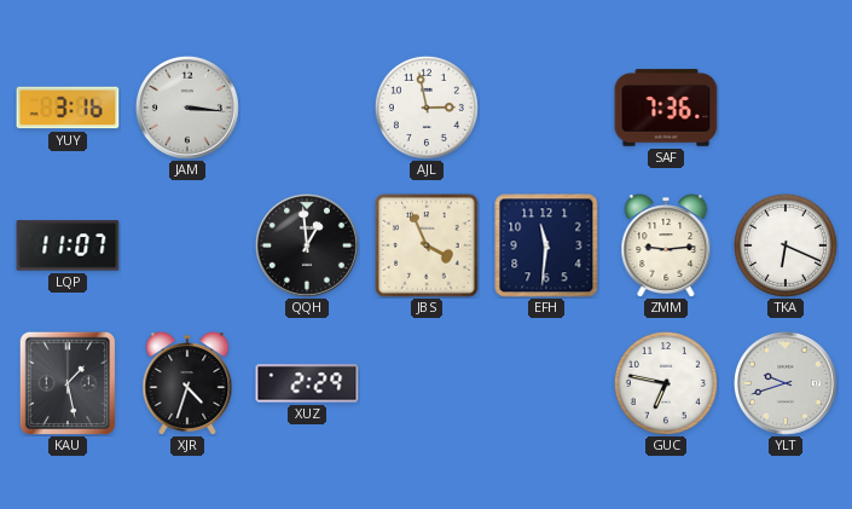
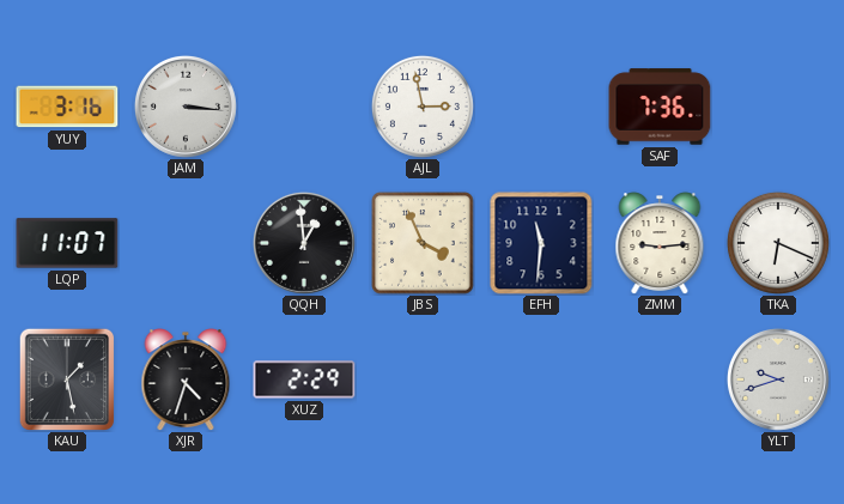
GUC: 6:47 -> none (666, 383)
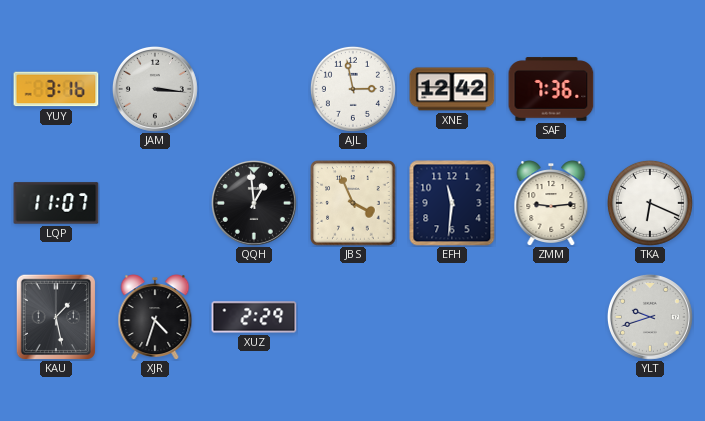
XNE: none -> 12:42 (452, 89)
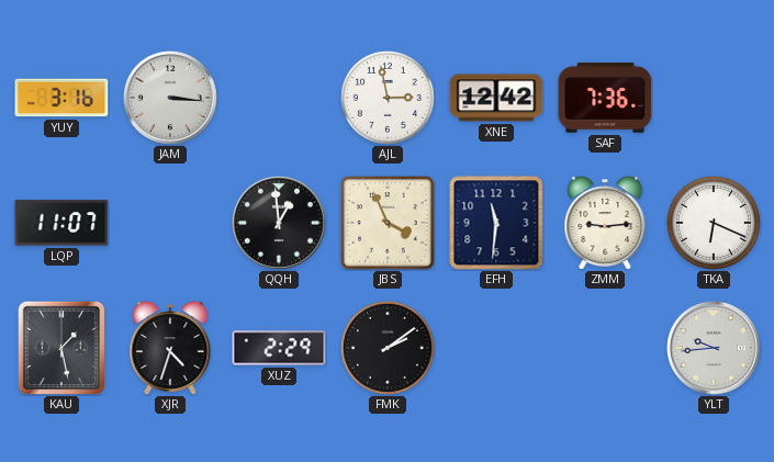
FMK: none -> 2:09 (388, 348)
YLT: 9:42 -> 9:44 (714, 348)
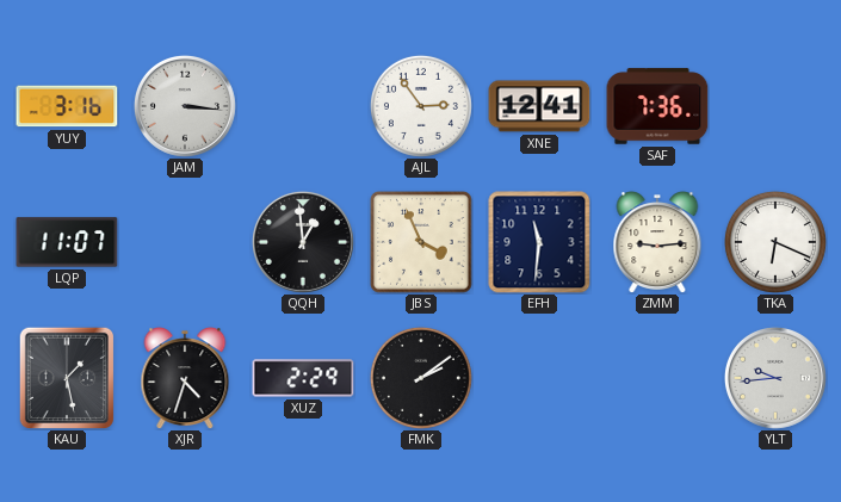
AJL: 2:58 -> 2:54 (421, 106)
XNE: 12:42 -> 12:41 (539, 106)
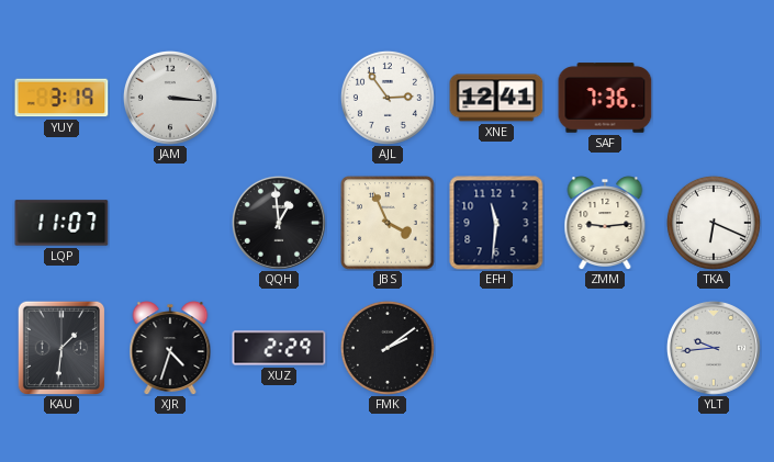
YUY: 3:16 -> 3:19 (61, 98)
KAU: 1:28 -> 1:31 (60, 347)
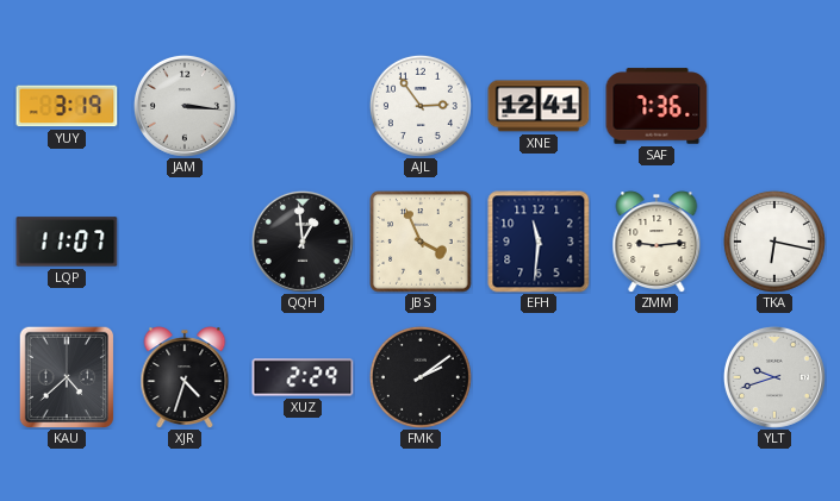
TKA: 6:19 -> 6:17 (774, 242)
KAU: 1:31 -> 4:38 (66, 376)
YLT: 9:44 -> 9:42 (774, 377)
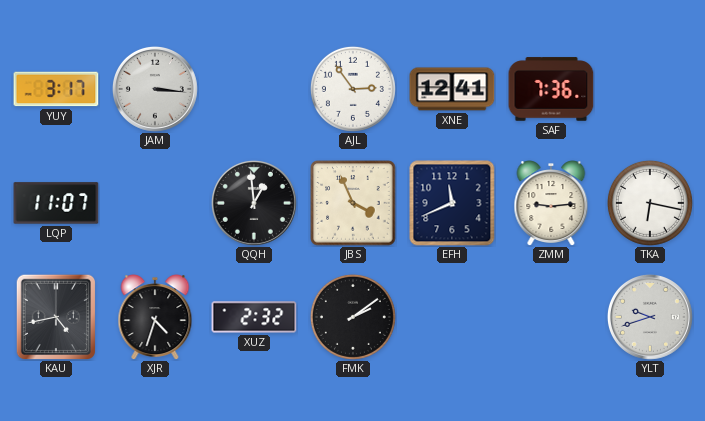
YUY: 3:19 -> 3:17 (56, 89)
EFH: 11:31 -> 11:41 (452, 203)
KAU: 4:38 -> 4:43 (55, 316)
XUZ: 2:29 -> 2:32 (254, 317)
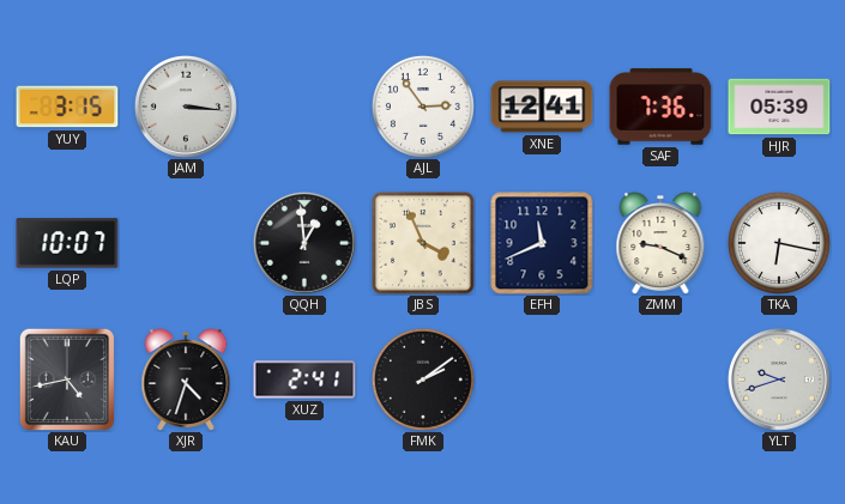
YUY: 3:17 -> 3:15 (67, 107)
HJR: none -> 05:39 (779, 107)
LQP: 11:07 -> 10:07 (67, 243)
ZMM: 9:14 -> 9:19 (660, 243)
XUZ: 2:32 -> 2:41 (304, 379)
